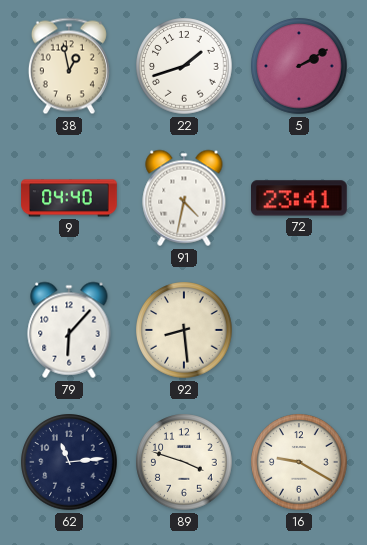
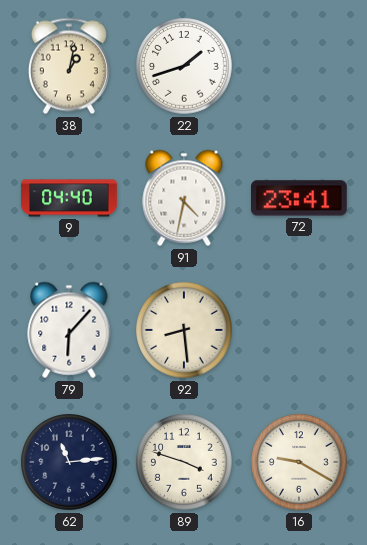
38: 12:58 -> 1:02 (69, 66)
5: 2:10 -> none (299, 66)
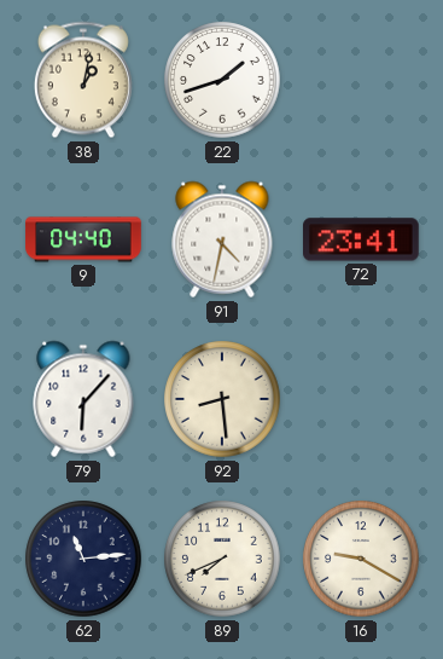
89: 3:48 -> 7:41 (222, 559)
